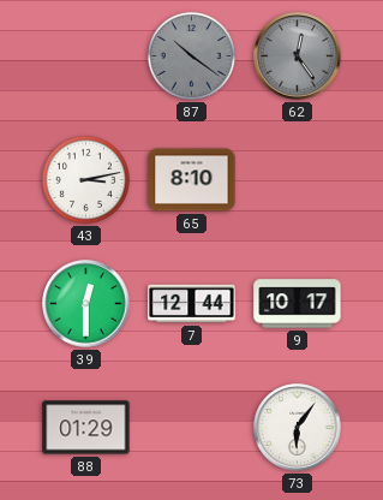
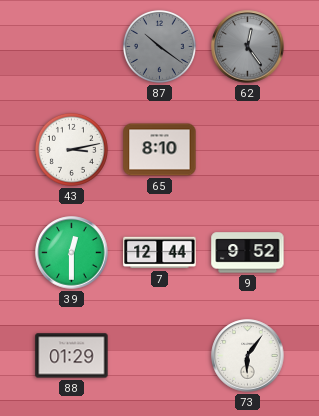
9: 10:17 -> 9:52 (248, 253)
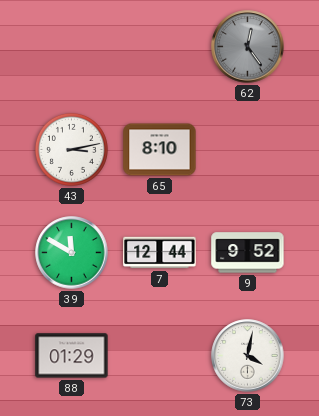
87: 10:21 -> none (159, 46)
39: 12:30 -> 11:50 (72, 253)
73: 6:06 -> 4:02 (248, 356)
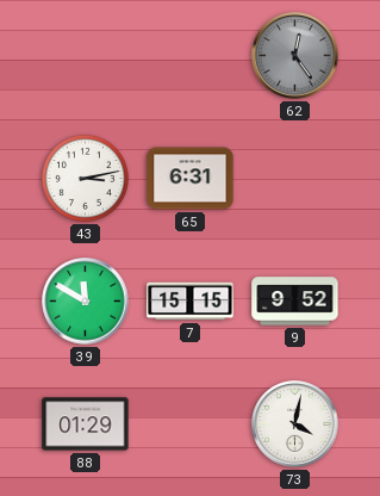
65: 8:10 -> 6:31 (191, 179)
7: 12:44 -> 15:15 (191, 302)
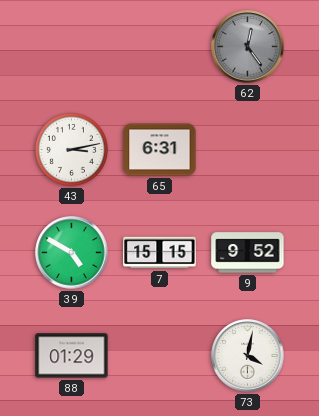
39: 11:50 -> 4:50 (72, 253)
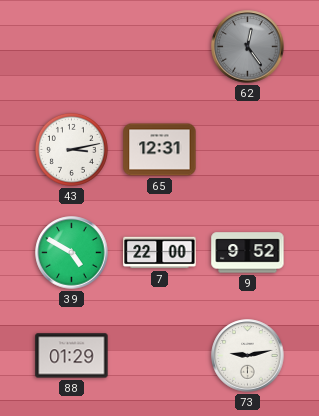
65: 6:31 -> 12:31 (160, 150)
7: 15:15 -> 22:00 (160, 253)
73: 4:02 -> 9:13 (248, 356)
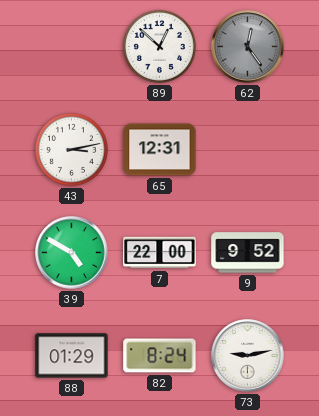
89: none -> 12:52 (159, 46)
82: none -> 8:24 (160, 356)
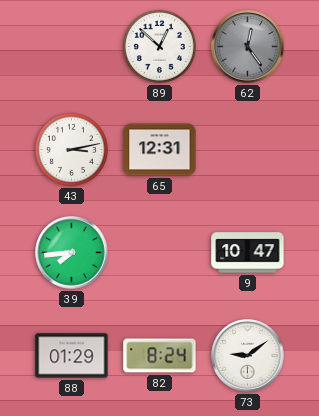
39: 4:50 -> 7:44 (72, 253)
7: 22:00 -> none (160, 253)
9: 9:52 -> 10:47 (248, 253)
73: 9:13 -> 9:09 (248, 356)
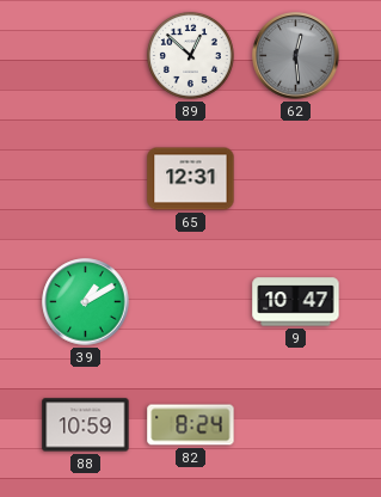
62: 12:24 -> 12:29 (296, 56)
43: 3:13 -> none (71, 149)
39: 7:44 -> 1:10 (86, 302)
88: 01:29 -> 10:59 (86, 425)
73: 9:09 -> none (248, 356)
